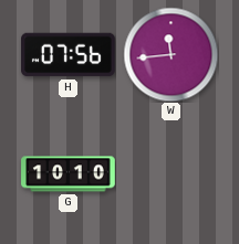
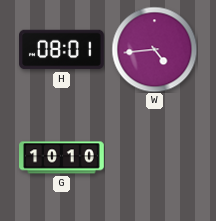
H: 07:56 -> 08:01 (62, 50)
W: 11:44 -> 4:44 (154, 49)
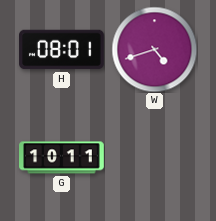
W: 4:44 -> 4:42 (154, 49)
G: 10:10 -> 10:11 (62, 158)
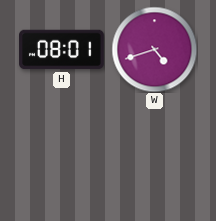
G: 10:11 -> none (62, 158)
